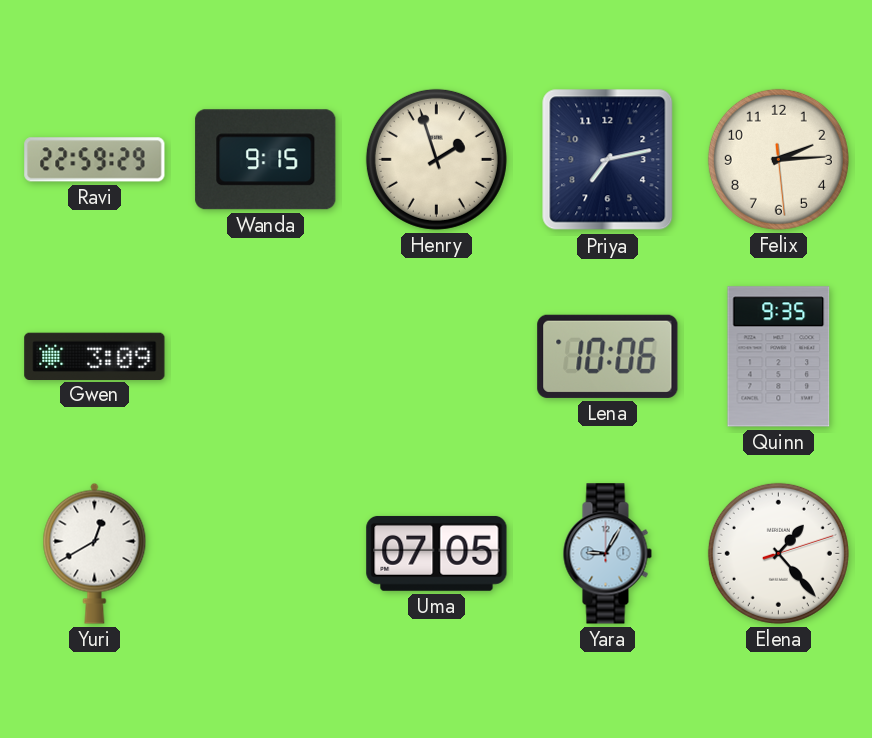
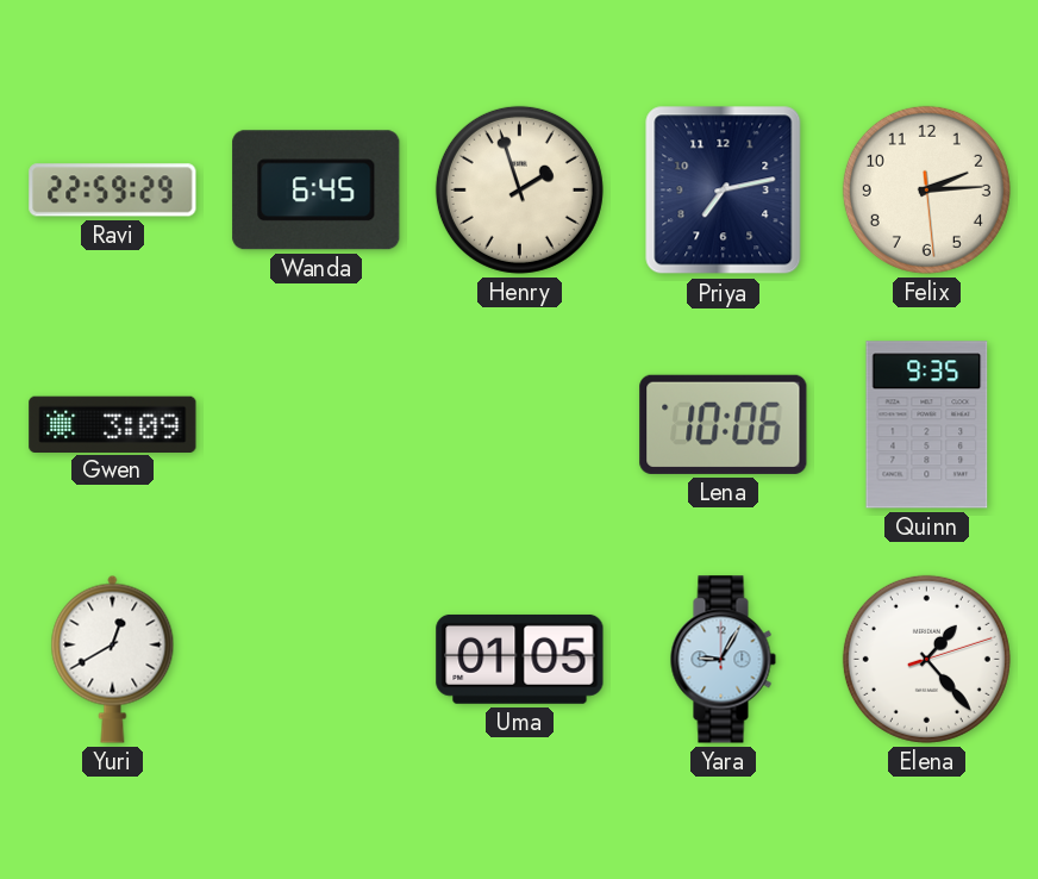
Wanda: 9:15 -> 6:45 (317, 191)
Uma: 07:05 -> 01:05 (520, 659)
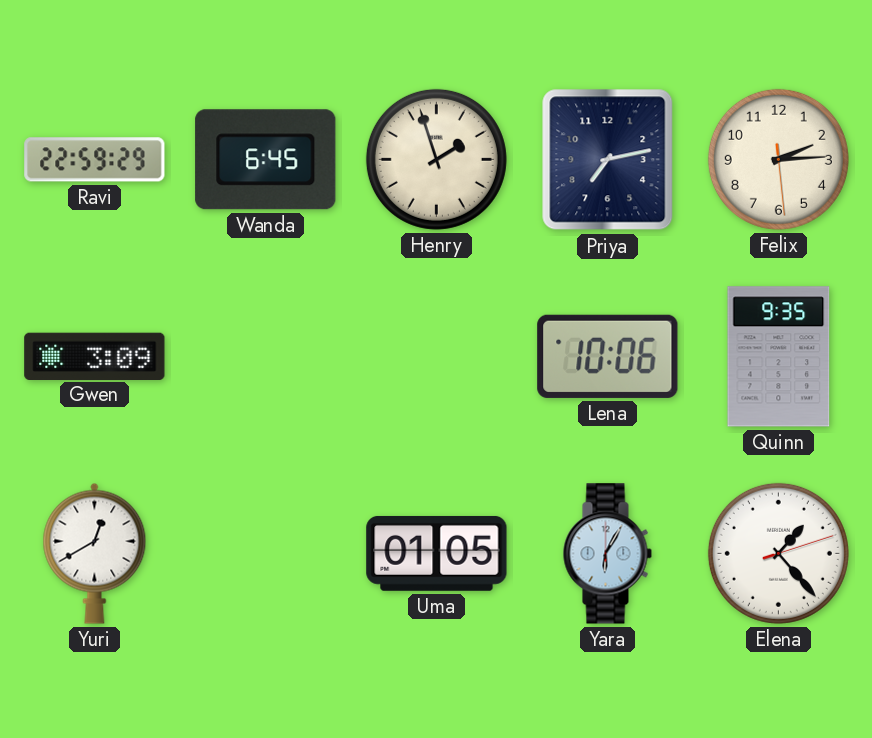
Yara: 9:05 -> 6:05 (607, 554)
